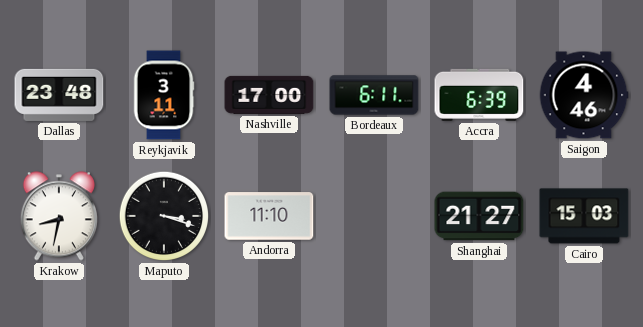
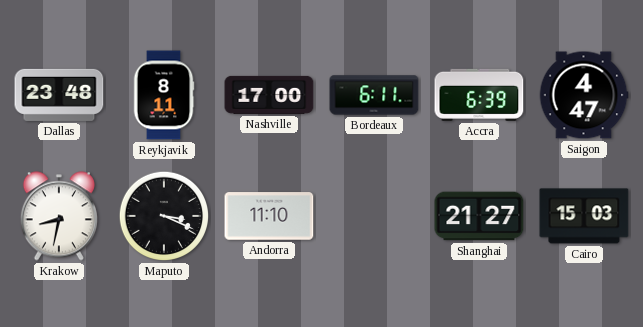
Reykjavik: 3:11 -> 8:11 (164, 95)
Saigon: 4:46 -> 4:47 (584, 95)
Maputo: 3:18 -> 3:19 (164, 216)
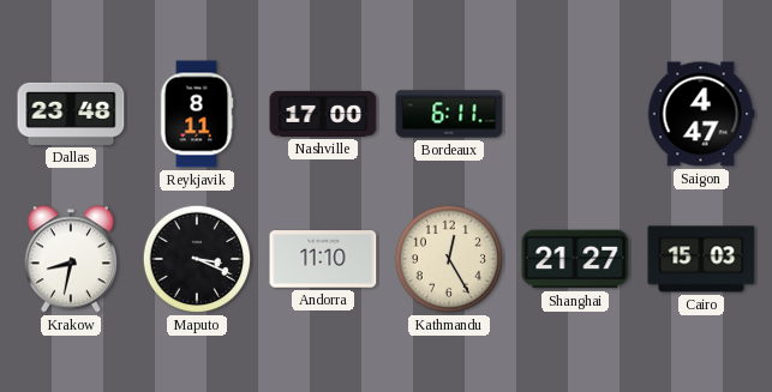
Accra: 6:39 -> none (479, 95)
Kathmandu: none -> 12:25 (449, 259)
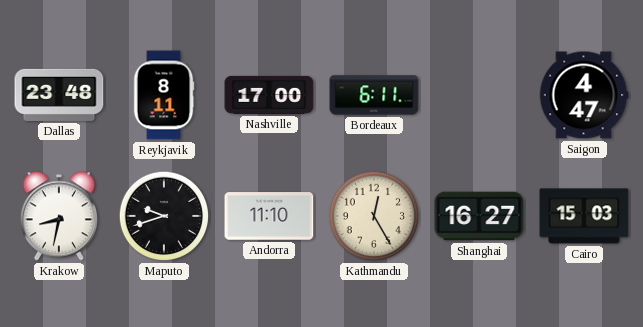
Maputo: 3:19 -> 9:42 (164, 216)
Shanghai: 21:27 -> 16:27 (479, 216)
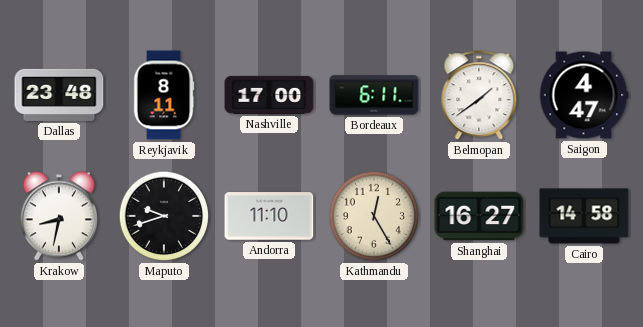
Belmopan: none -> 1:39 (479, 96)
Cairo: 15:03 -> 14:58 (584, 216)
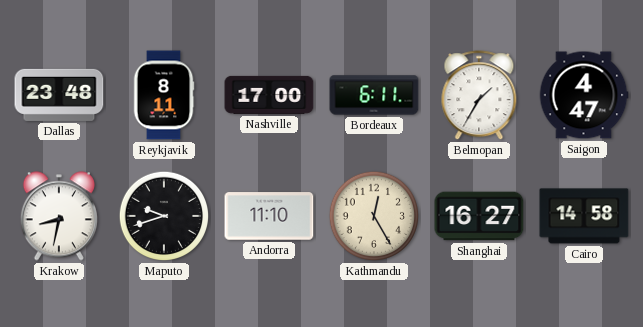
Belmopan: 1:39 -> 1:35 (479, 96)
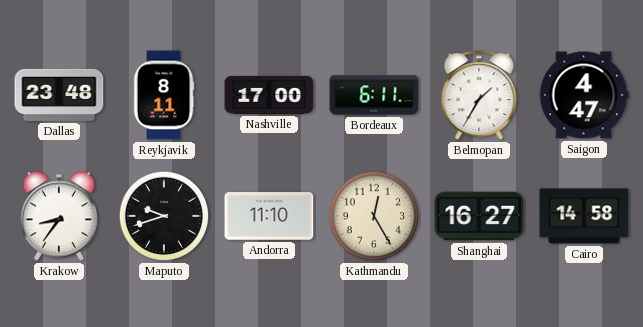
Krakow: 8:32 -> 8:36 (59, 216)
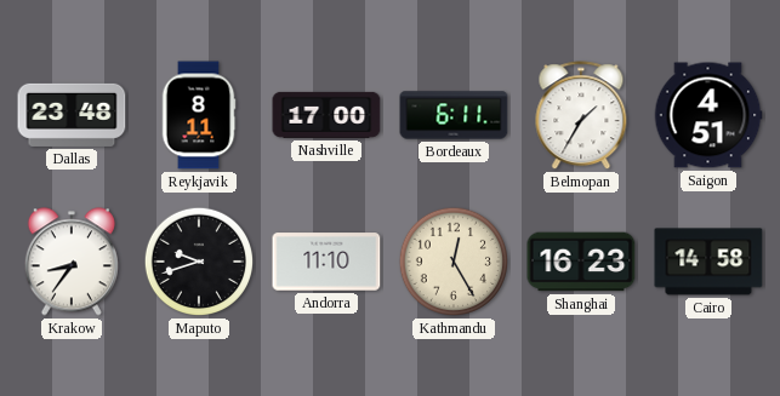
Saigon: 4:47 -> 4:51 (708, 115)
Shanghai: 16:27 -> 16:23 (581, 262)
